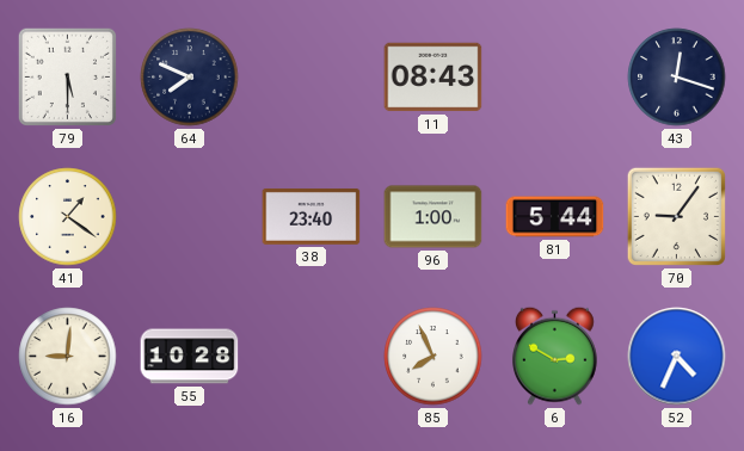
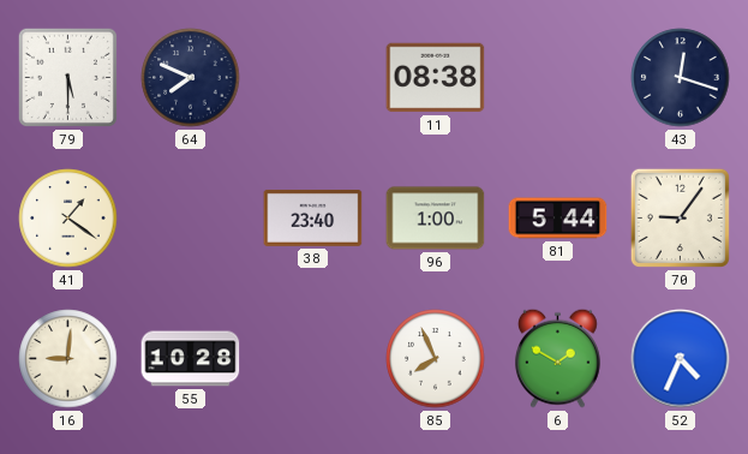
11: 08:43 -> 08:38 (436, 78)
6: 2:50 -> 1:50 (558, 358)
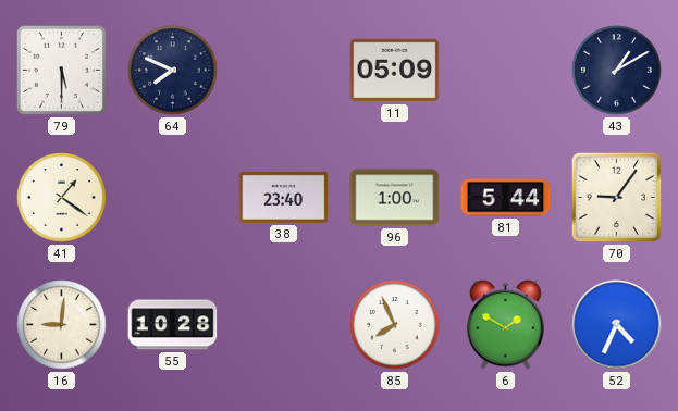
11: 08:38 -> 05:09 (395, 71)
43: 12:18 -> 1:10 (617, 71)
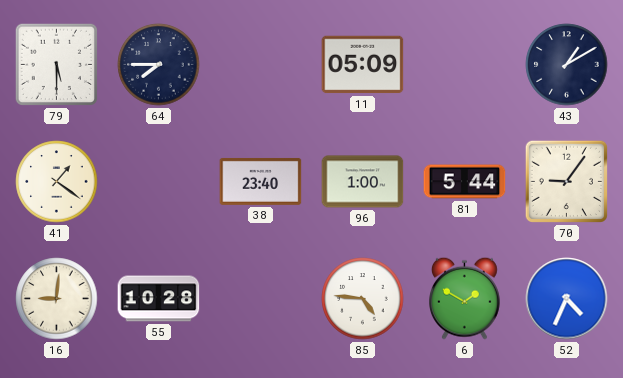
64: 7:49 -> 7:45 (159, 65)
85: 7:56 -> 4:46 (363, 299)
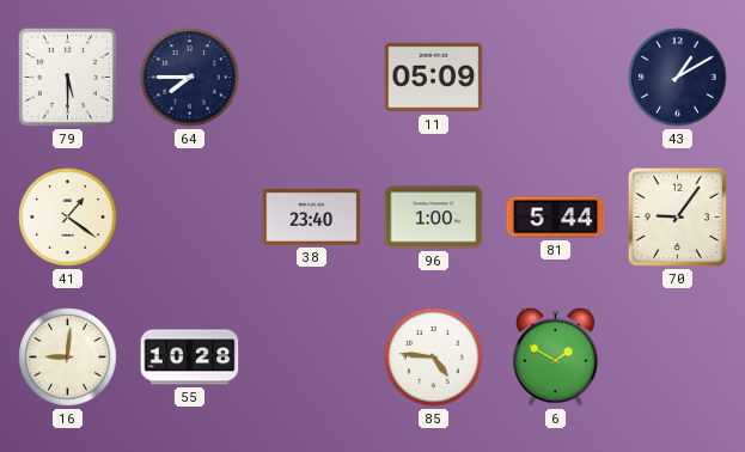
52: 4:34 -> none (567, 299)
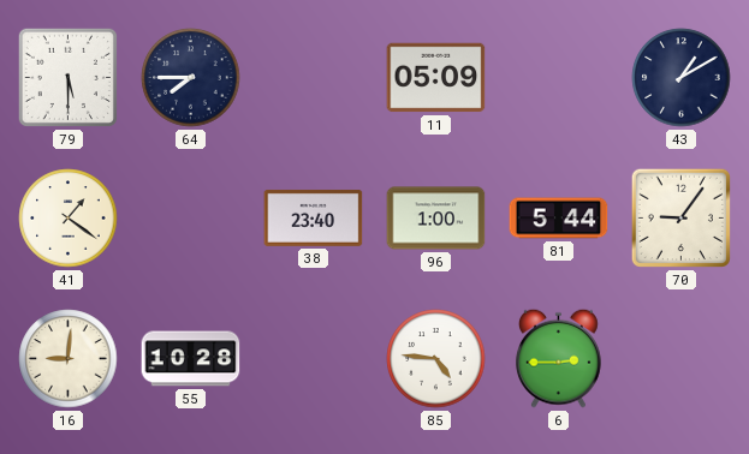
6: 1:50 -> 2:45 (559, 358)
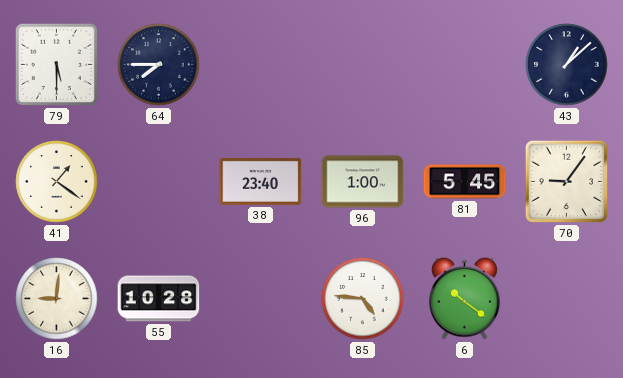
11: 05:09 -> none (436, 78)
43: 1:10 -> 1:08 (567, 65)
81: 5:44 -> 5:45 (465, 182)
6: 2:45 -> 10:21 (465, 298)
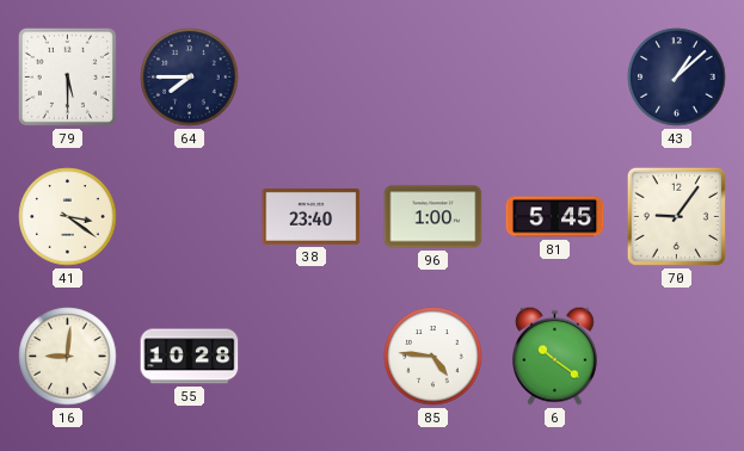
41: 1:21 -> 3:21 (68, 217)
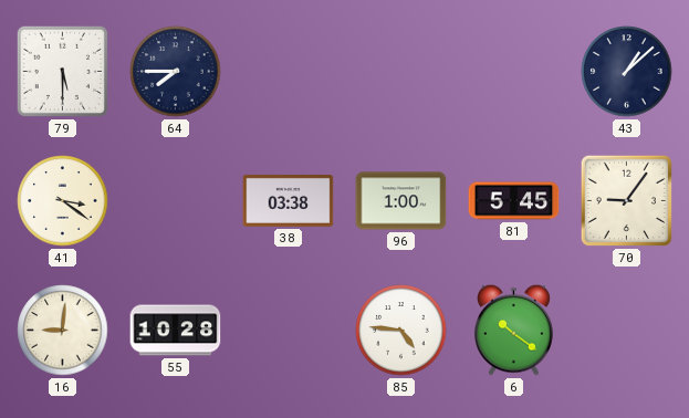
38: 23:40 -> 03:38 (289, 200)
